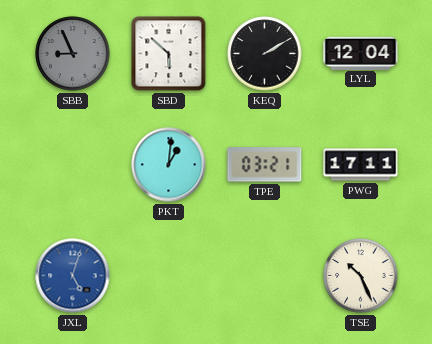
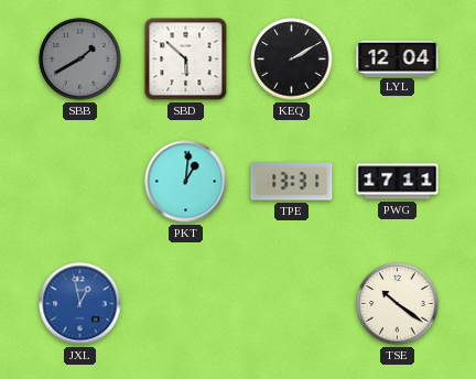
SBB: 8:56 -> 1:40 (80, 59)
TPE: 03:21 -> 13:31 (292, 182)
JXL: 5:03 -> 12:58 (80, 304)
TSE: 10:26 -> 10:21 (398, 304)
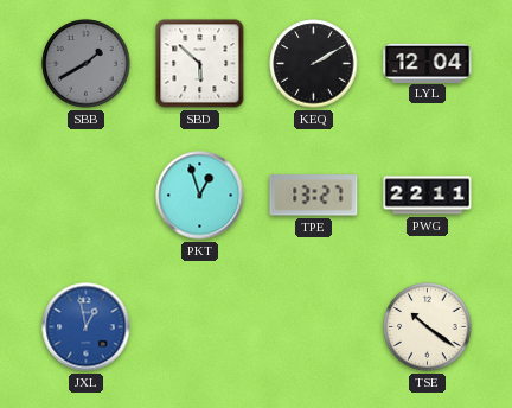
PKT: 1:01 -> 12:57 (200, 196)
TPE: 13:31 -> 13:27 (314, 196)
PWG: 17:11 -> 22:11 (428, 196)
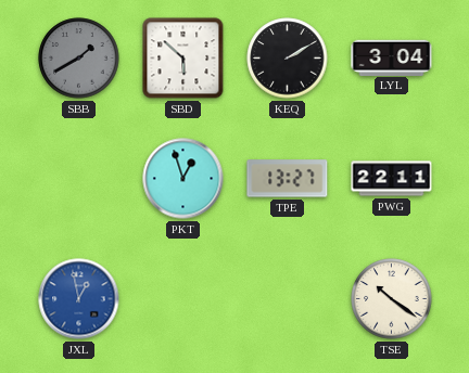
LYL: 12:04 -> 3:04 (392, 57)
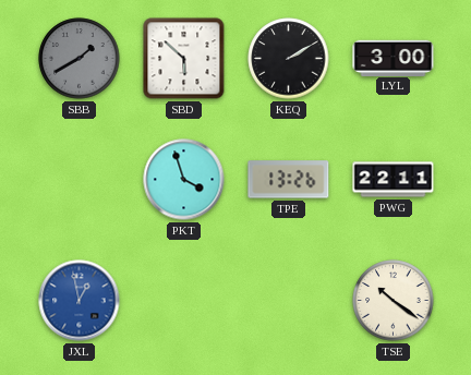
LYL: 3:04 -> 3:00 (394, 58)
PKT: 12:57 -> 3:57 (184, 180)
TPE: 13:27 -> 13:26 (289, 180)
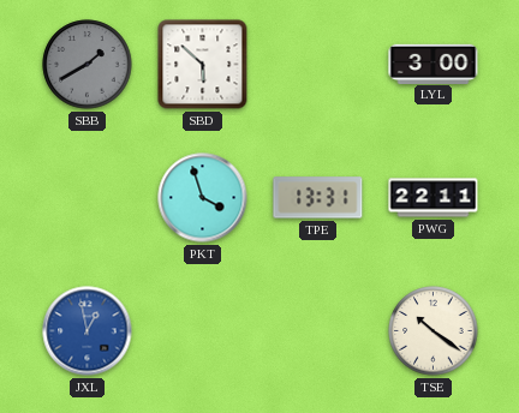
KEQ: 2:10 -> none (289, 59)
TPE: 13:26 -> 13:31 (318, 198)
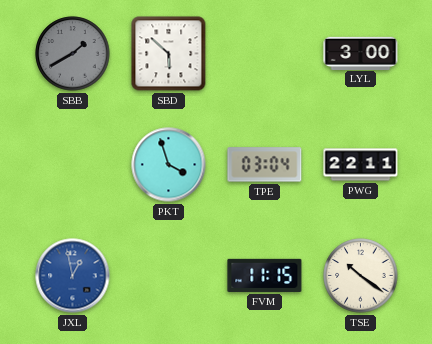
TPE: 13:31 -> 03:04 (265, 165)
FVM: none -> 11:15 (265, 275)
